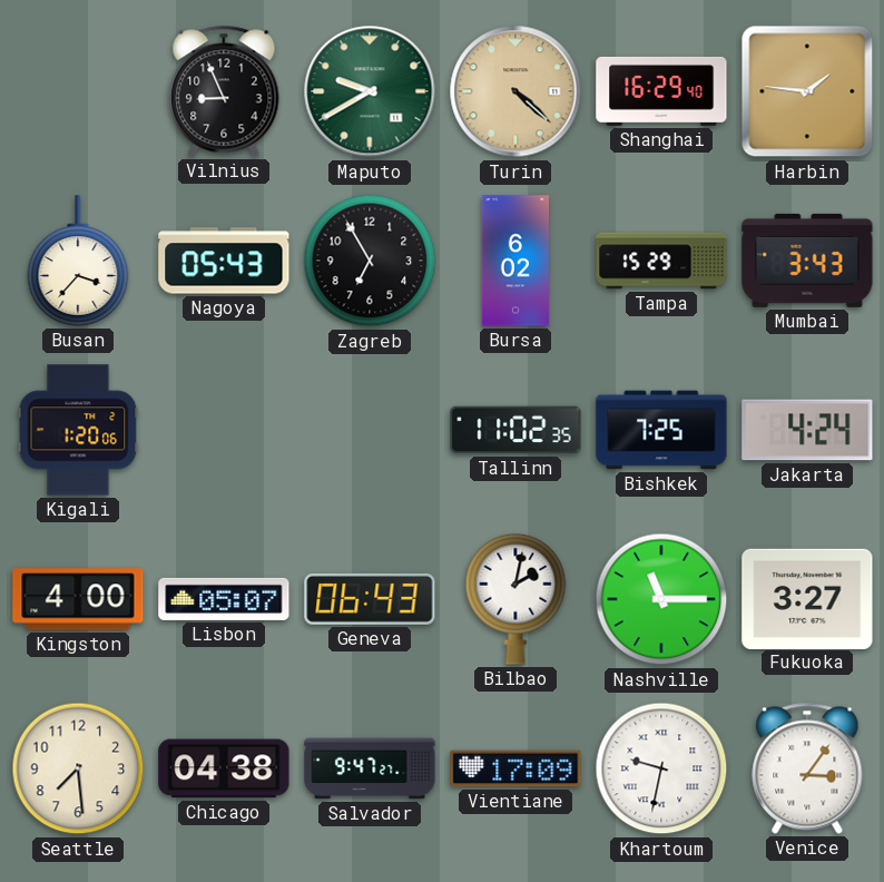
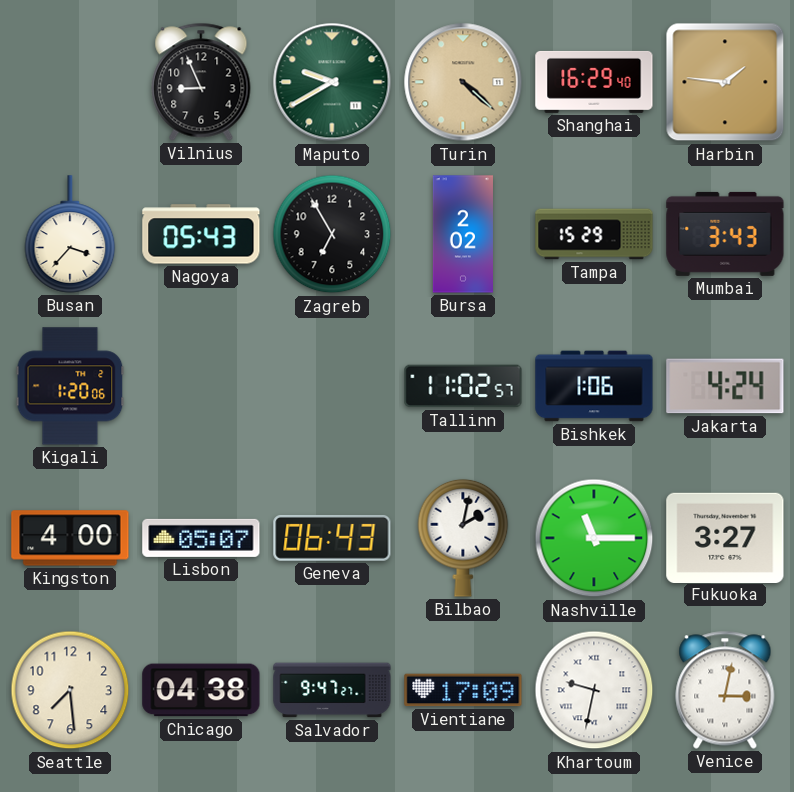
Bursa: 6:02 -> 2:02 (463, 234)
Tallinn: 11:02:35 -> 11:02:57 (463, 386)
Bishkek: 7:25 -> 1:06 (594, 386)
Venice: 3:06 -> 3:02 (725, 690)
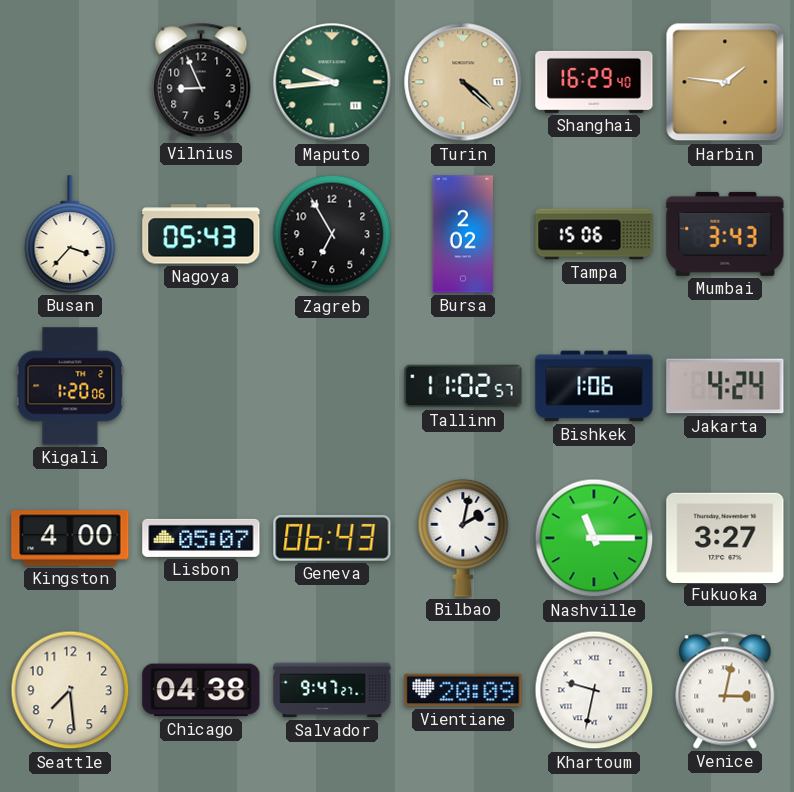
Maputo: 9:40 -> 9:44 (332, 82)
Tampa: 15:29 -> 15:06 (594, 234)
Vientiane: 17:09 -> 20:09 (463, 690)
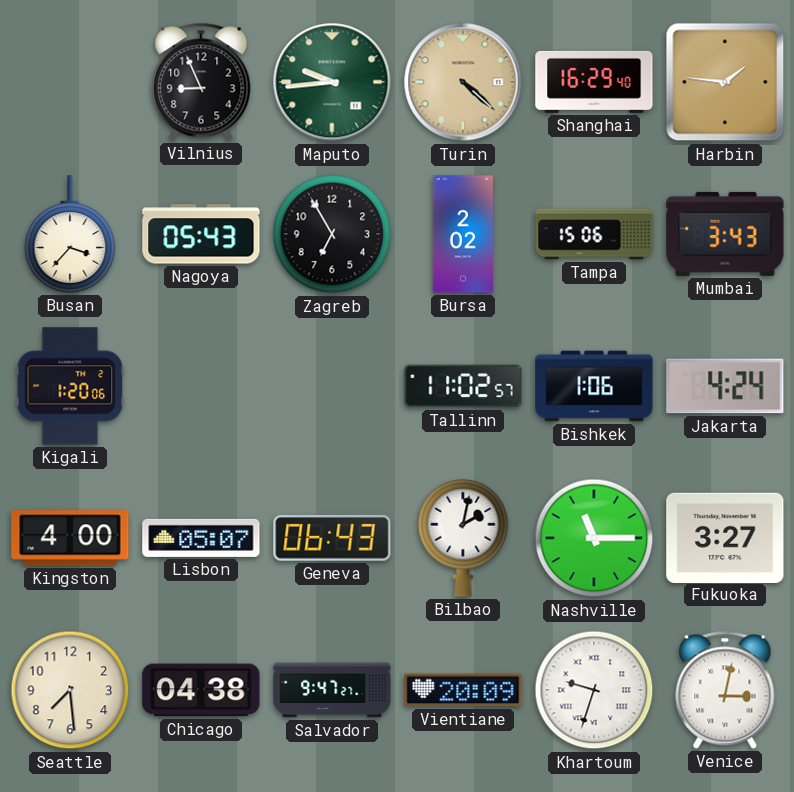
Khartoum: 9:32 -> 9:33 (594, 690)
